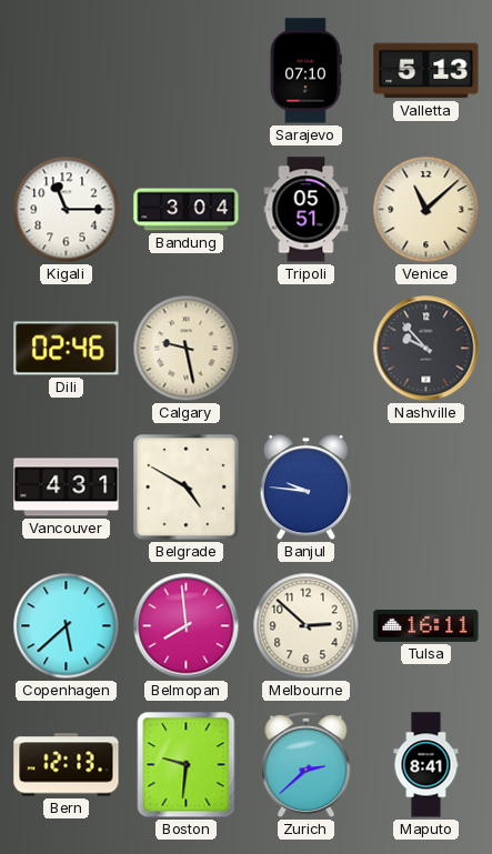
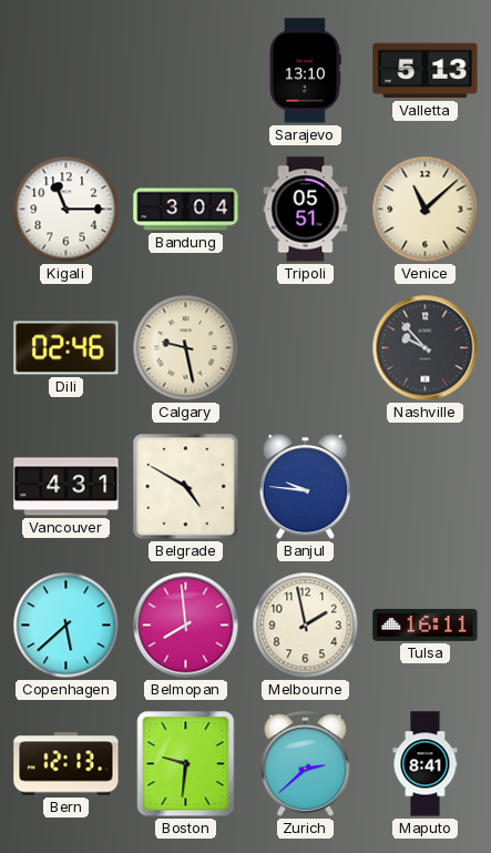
Sarajevo: 07:10 -> 13:10 (305, 71)
Melbourne: 2:52 -> 1:58 (306, 626)
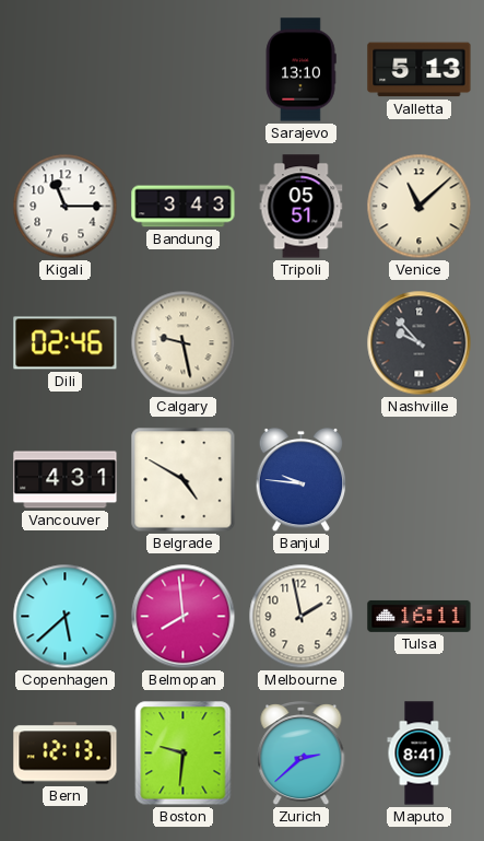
Bandung: 3:04 -> 3:43 (184, 207)
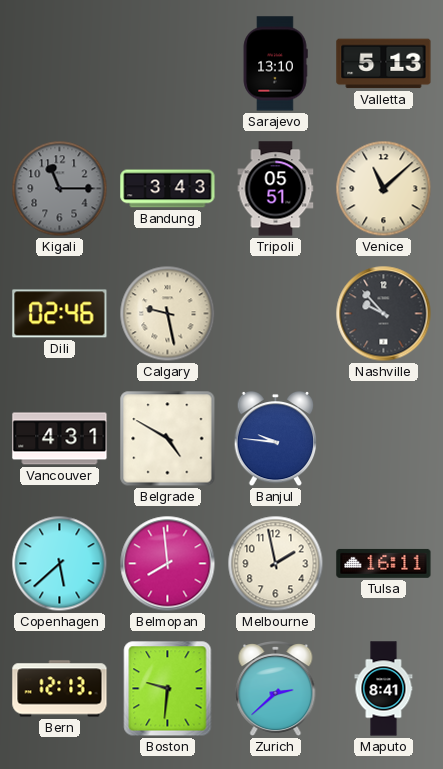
Kigali dial: white -> grey (60, 189)
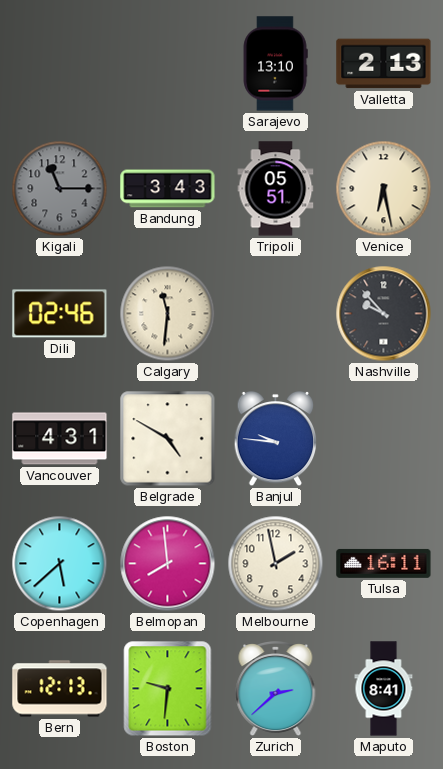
Valletta: 5:13 -> 2:13 (384, 64)
Venice: 11:08 -> 6:28 (384, 189)
Calgary: 9:28 -> 11:31 (168, 314)
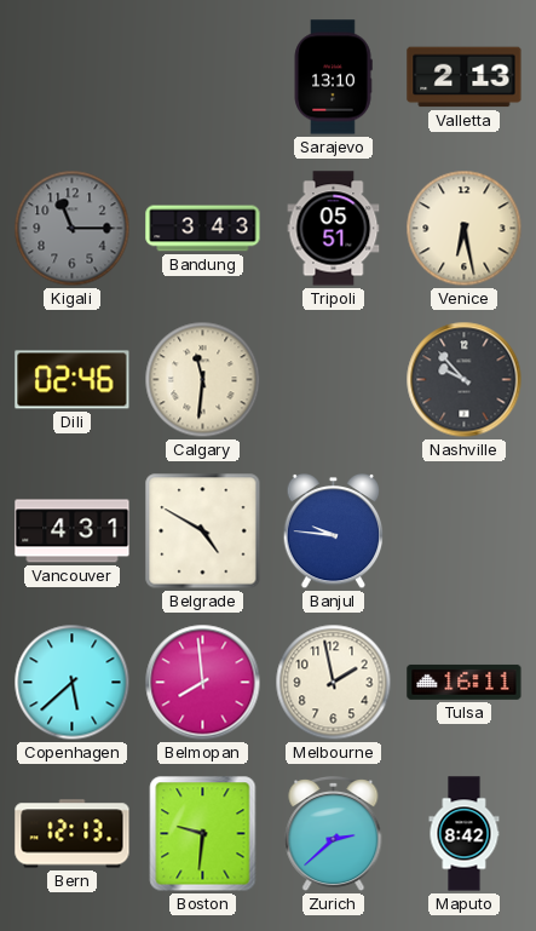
Maputo: 8:41 -> 8:42 (465, 834)
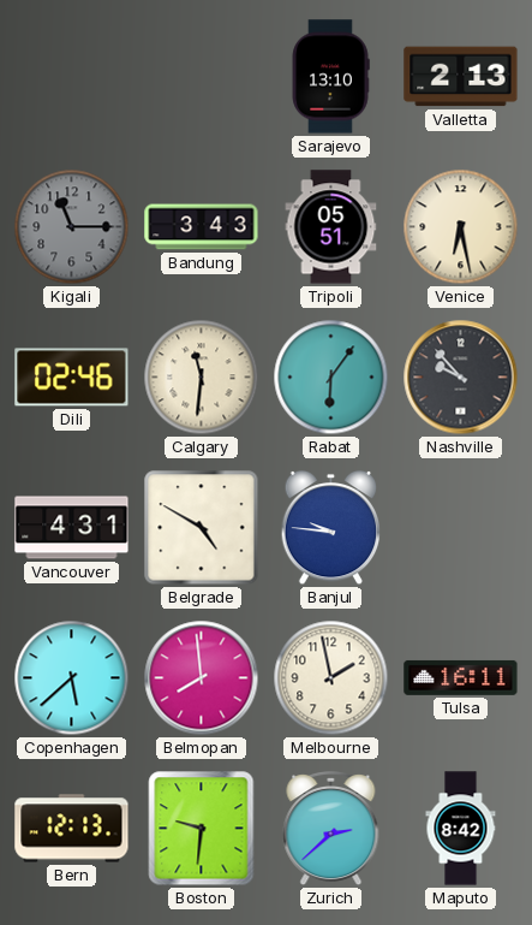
Rabat: none -> 6:06 (331, 378)
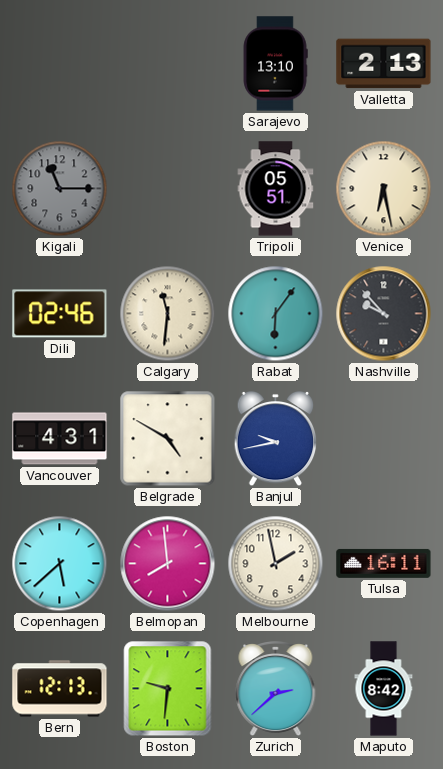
Bandung: 3:43 -> none (202, 227)
Banjul: 9:46 -> 9:43 (276, 439)
